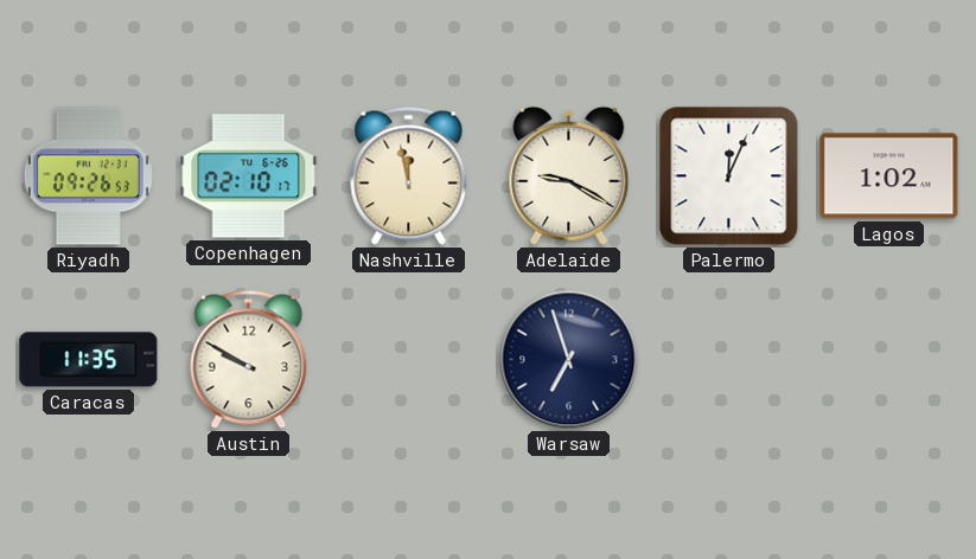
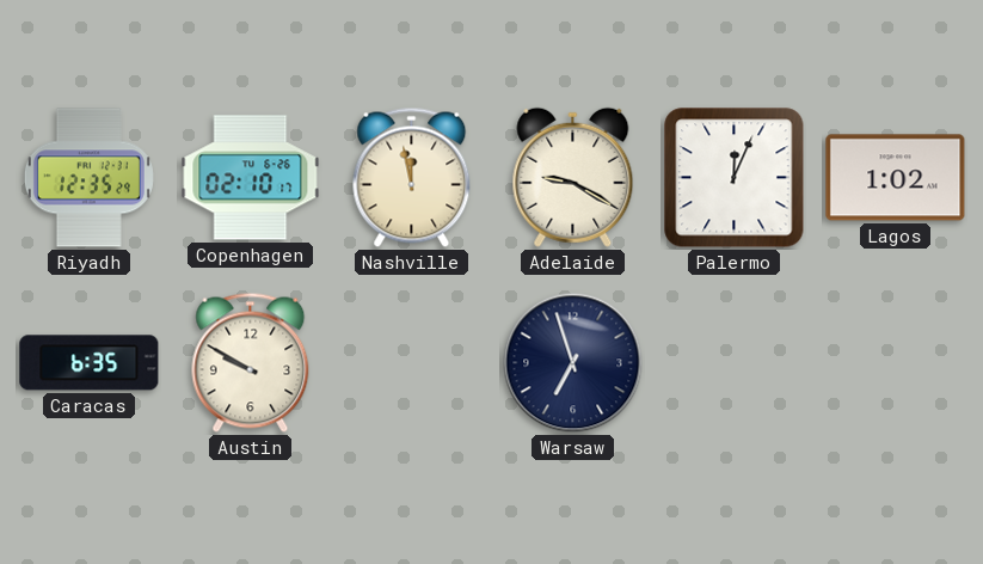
Riyadh: 09:26 -> 12:35 (88, 178)
Caracas: 11:35 -> 6:35 (90, 363)
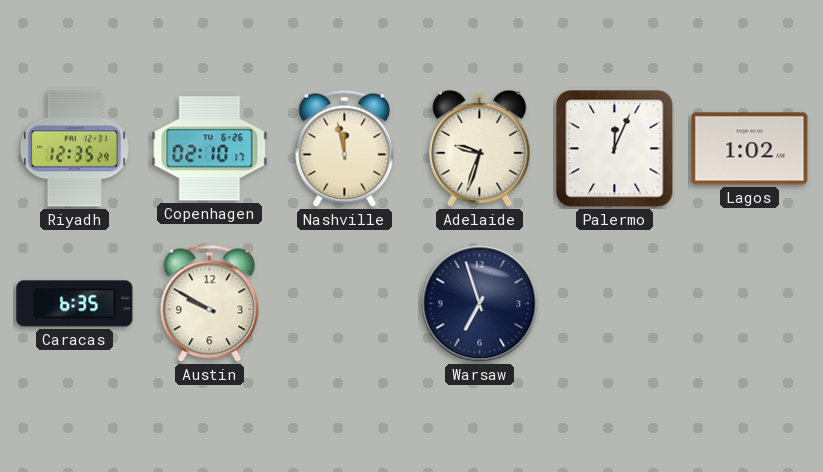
Adelaide: 9:20 -> 9:33 (480, 148)
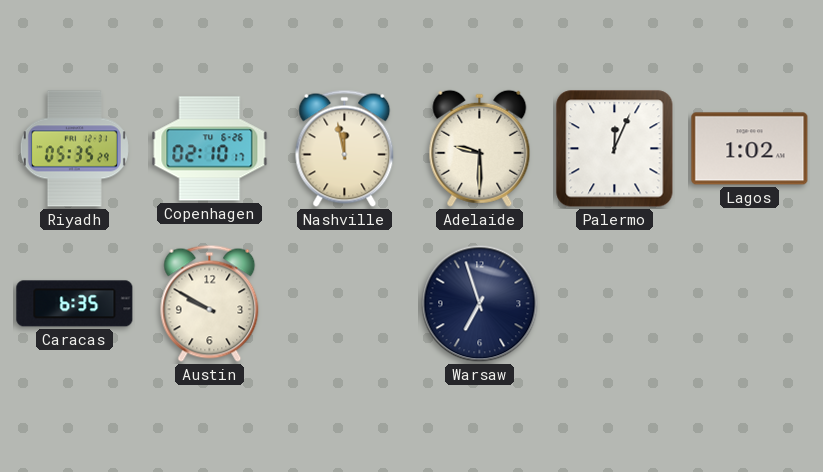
Riyadh: 12:35 -> 05:35 (74, 149)
Adelaide: 9:33 -> 9:30 (480, 148)
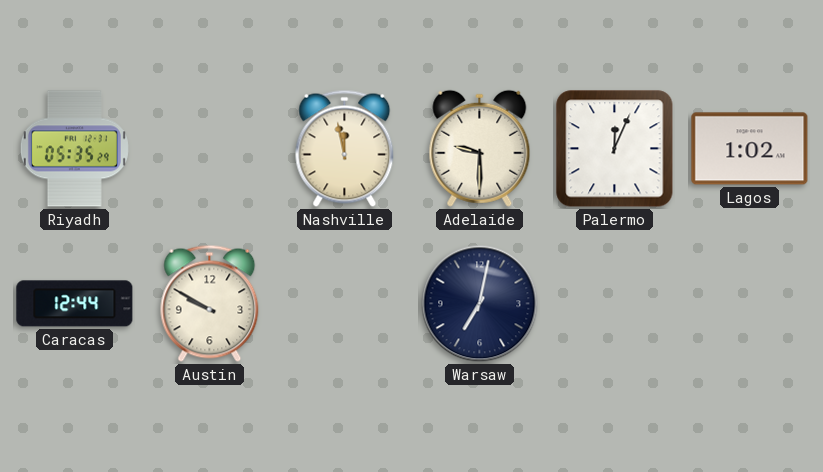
Copenhagen: 02:10 -> none (210, 149)
Caracas: 6:35 -> 12:44 (75, 304)
Warsaw: 6:57 -> 7:02 (480, 304)
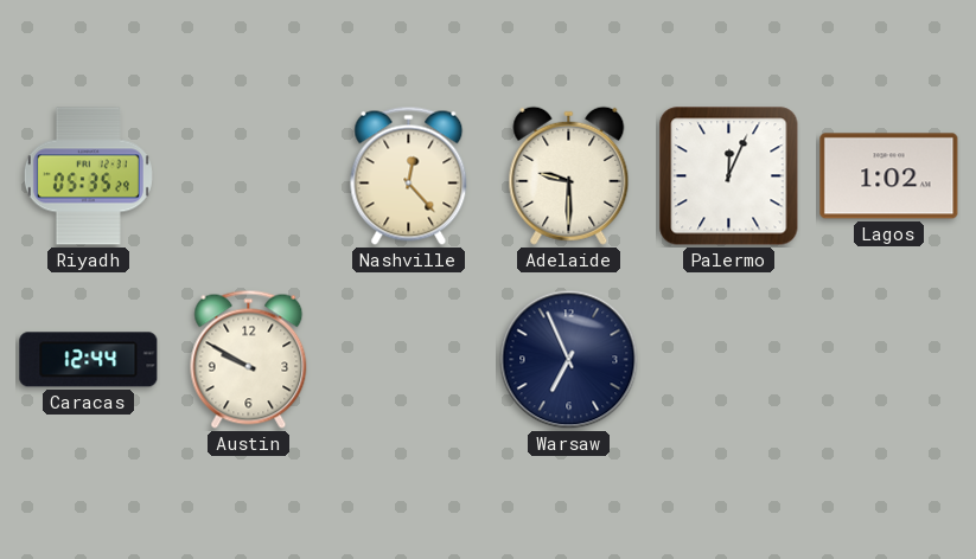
Nashville: 11:58 -> 12:23 (409, 175)
Warsaw: 7:02 -> 6:56 (569, 360)
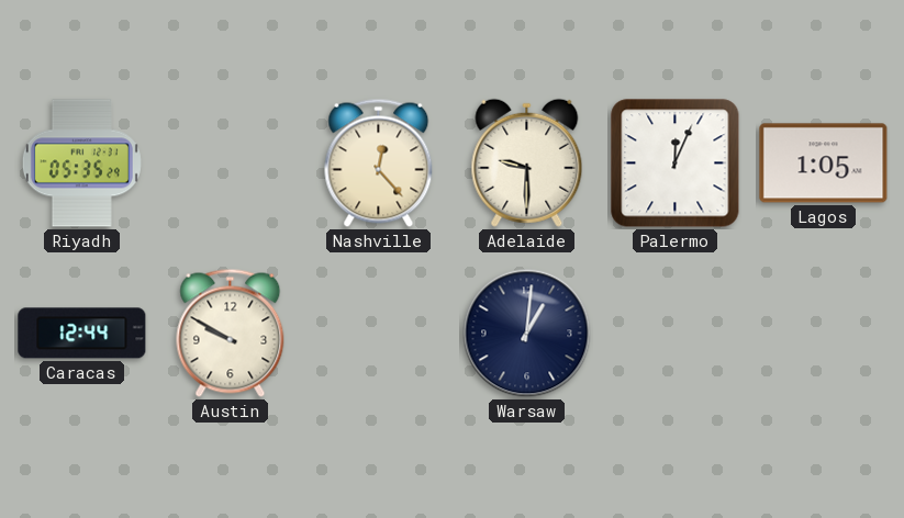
Lagos: 1:02 -> 1:05 (824, 164)
Warsaw: 6:56 -> 1:01 (527, 334)
